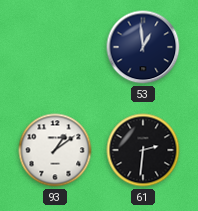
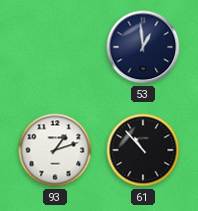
93: 1:09 -> 1:12 (55, 150)
61: 2:31 -> 10:53 (143, 150)
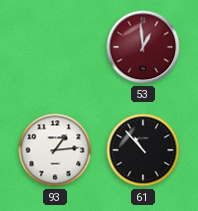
53 dial: navy -> burgundy (143, 47)
93: 1:12 -> 1:14 (55, 150)
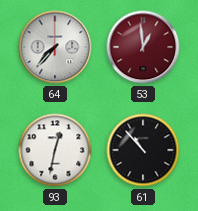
64: none -> 7:37 (55, 47)
93: 1:14 -> 12:32 (55, 150)
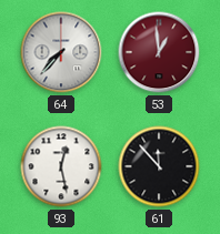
93: 12:32 -> 12:28 (61, 166)
61: 10:53 -> 11:53 (159, 166)
